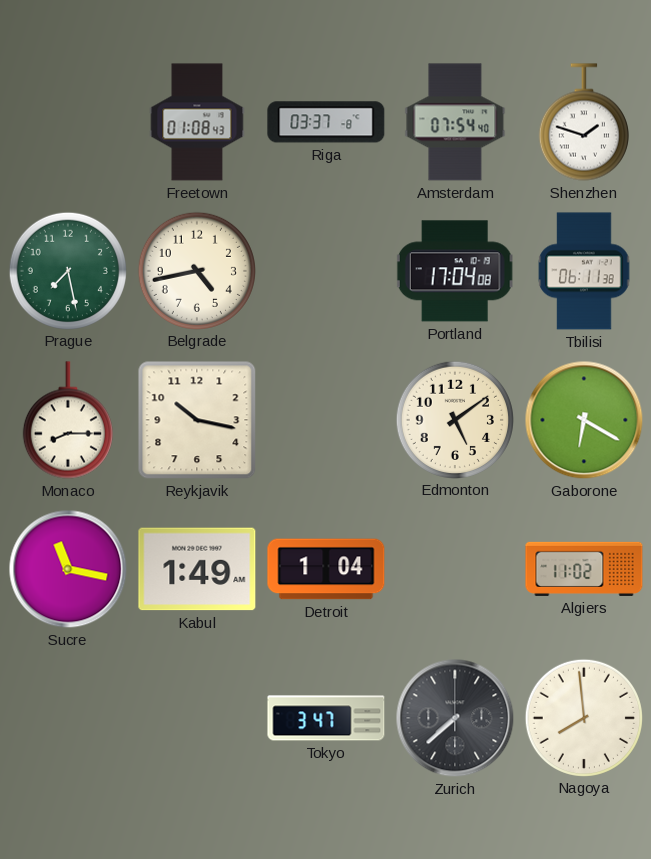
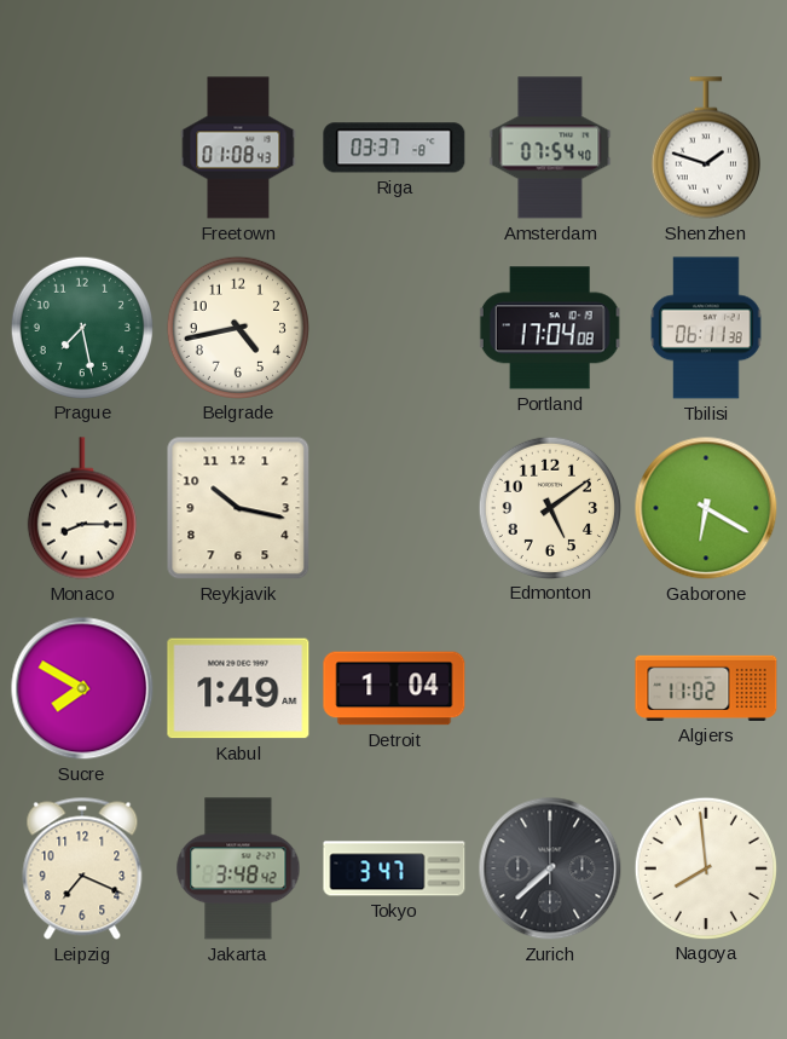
Sucre: 11:17 -> 7:50 (82, 688)
Leipzig: none -> 7:19 (82, 868)
Jakarta: none -> 3:48 (238, 868)
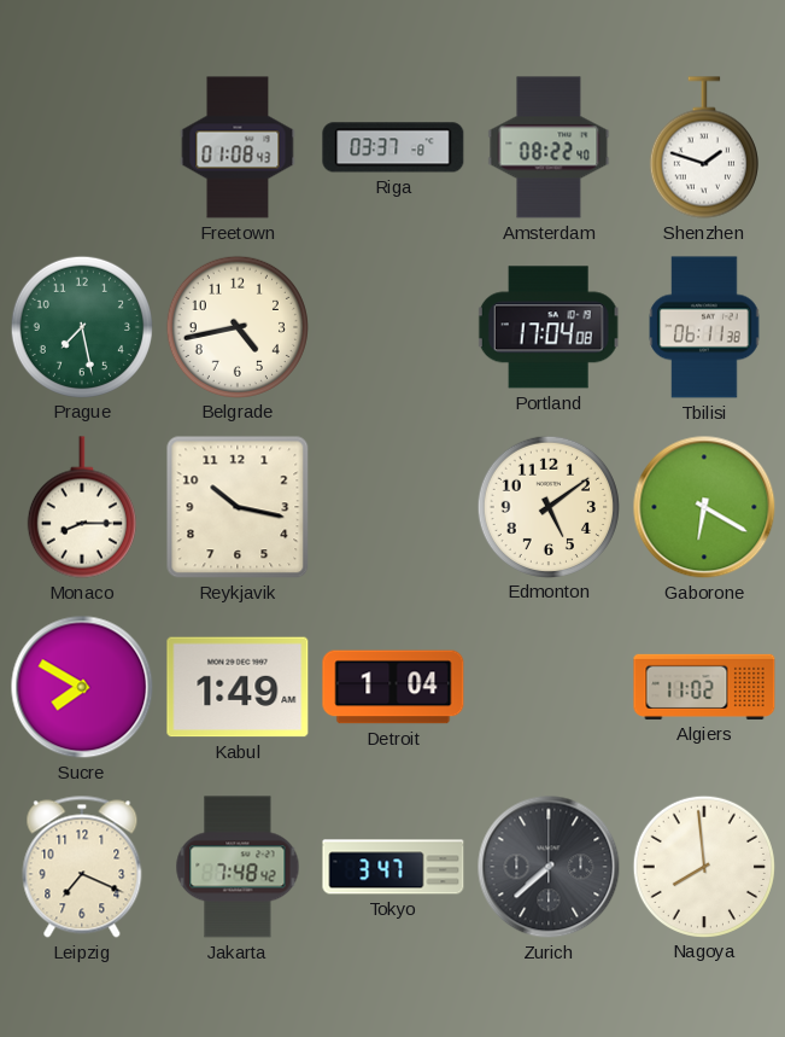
Amsterdam: 07:54 -> 08:22 (549, 147)
Jakarta: 3:48 -> 7:48 (238, 867)
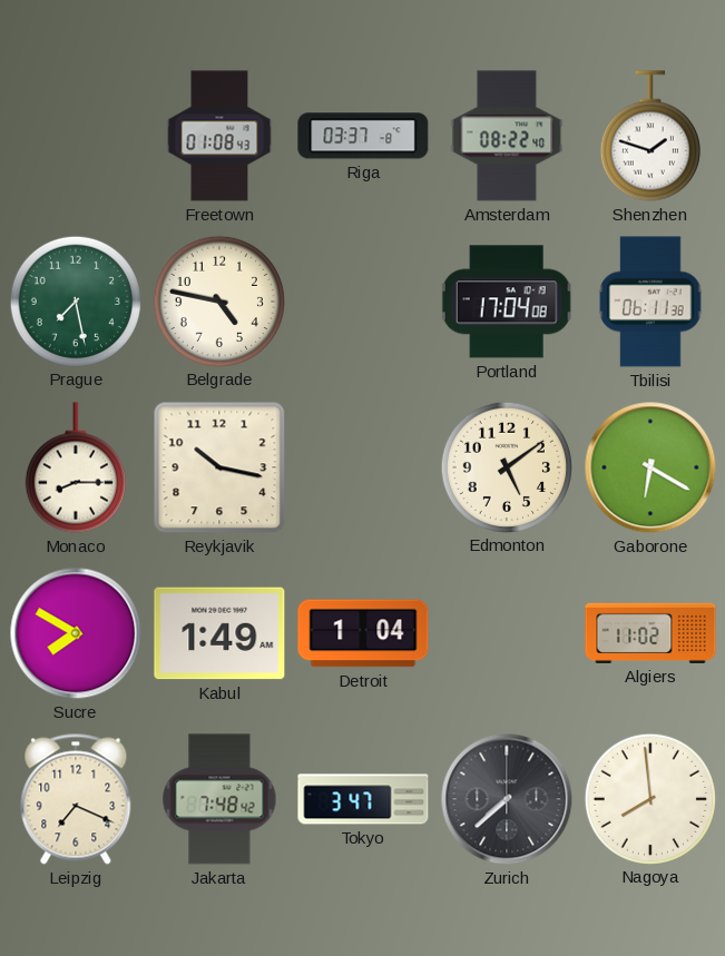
Belgrade: 4:43 -> 4:47 (218, 300)
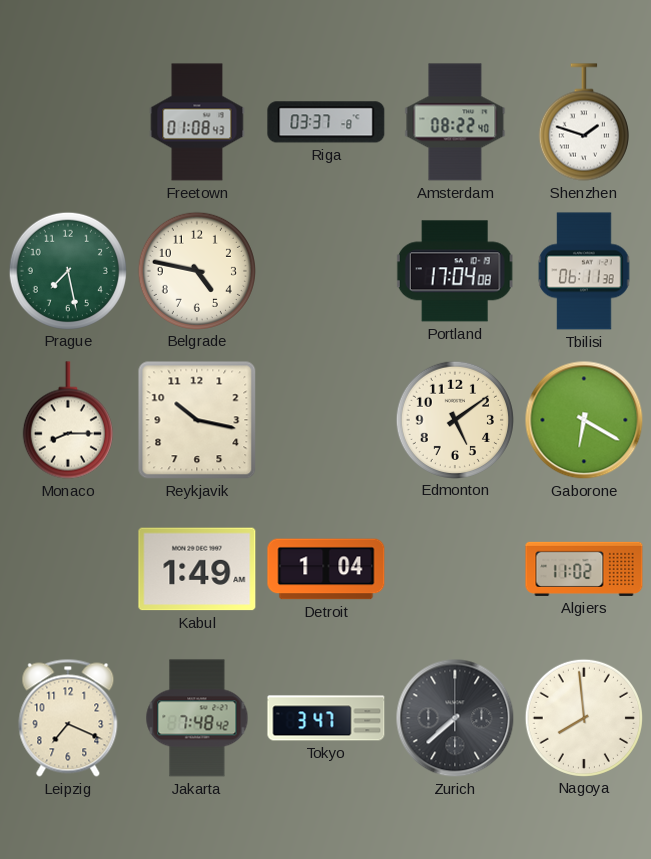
Sucre: 7:50 -> none (76, 633)
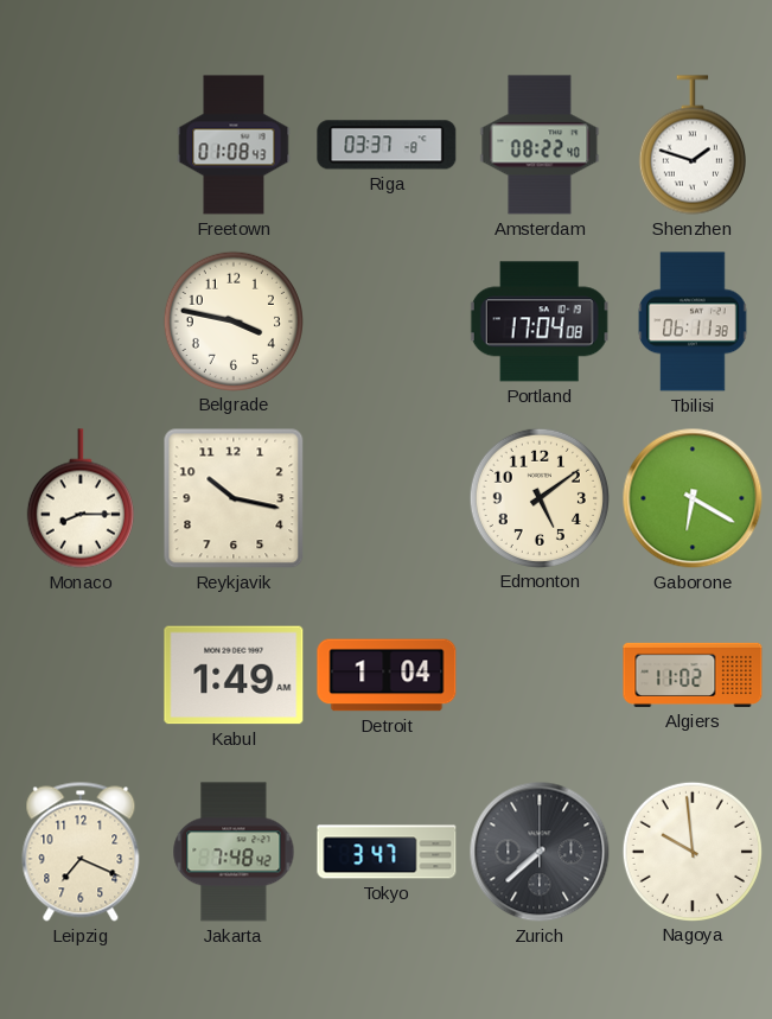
Prague: 7:28 -> none (67, 270)
Belgrade: 4:47 -> 3:47 (232, 320)
Nagoya: 7:59 -> 9:59 (691, 851)
